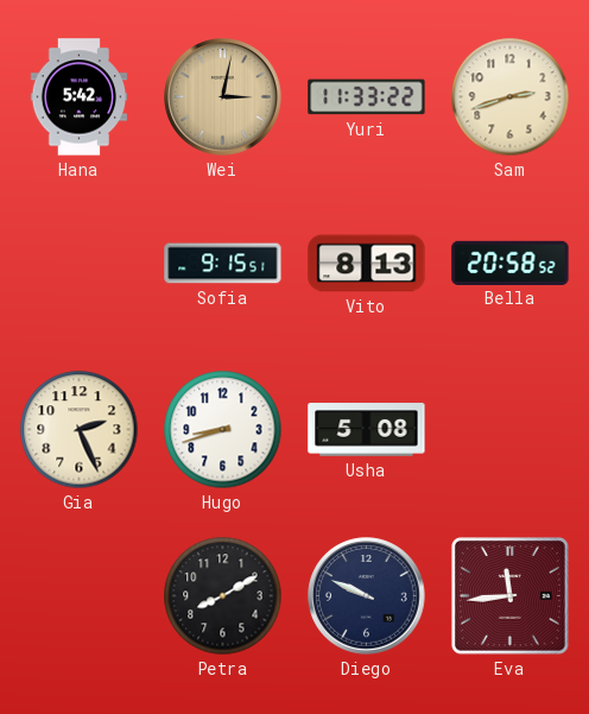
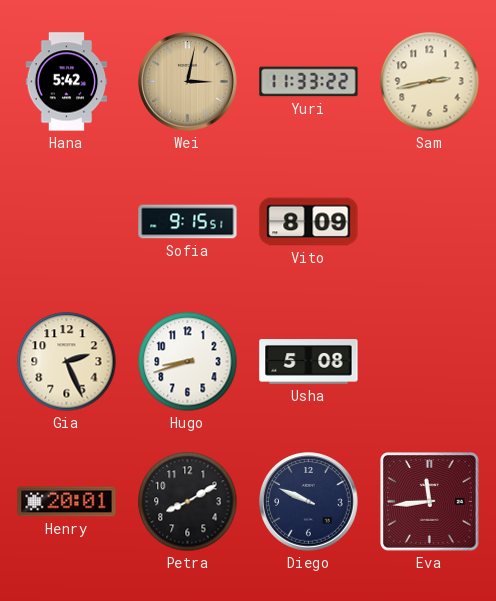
Sam: 2:42 -> 2:43 (430, 82)
Vito: 8:13 -> 8:09 (309, 222)
Bella: 20:58 -> none (511, 263)
Henry: none -> 20:01 (67, 502)
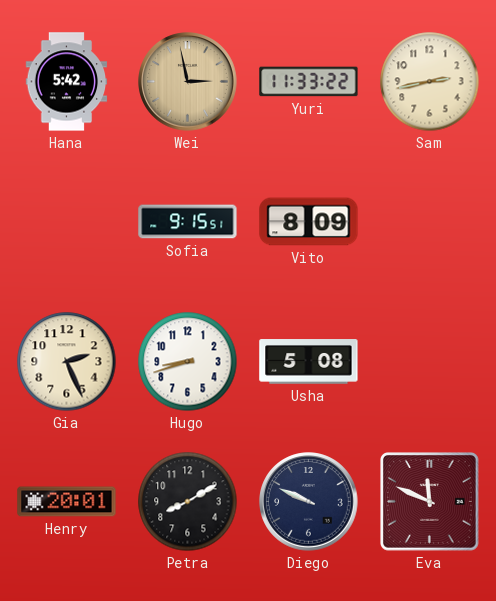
Wei: 3:02 -> 2:58 (188, 82)
Eva: 11:44 -> 11:49 (430, 502)
